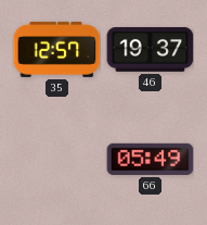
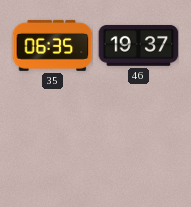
35: 12:57 -> 06:35 (52, 45)
66: 05:49 -> none (150, 159)
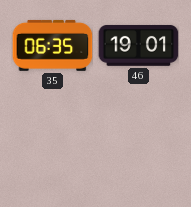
46: 19:37 -> 19:01 (138, 46)
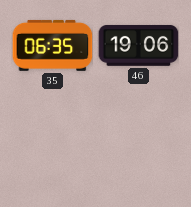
46: 19:01 -> 19:06 (138, 46)
